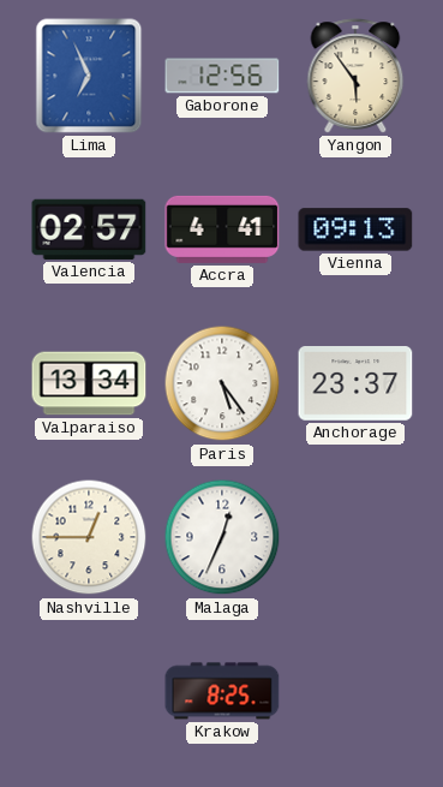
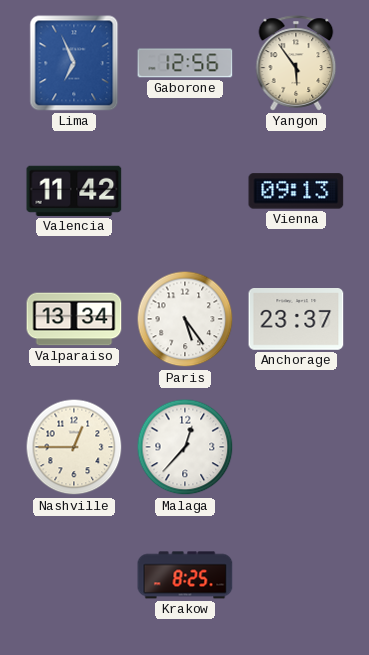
Valencia: 02:57 -> 11:42 (74, 191)
Accra: 4:41 -> none (222, 229)
Malaga: 12:34 -> 12:37 (185, 447)
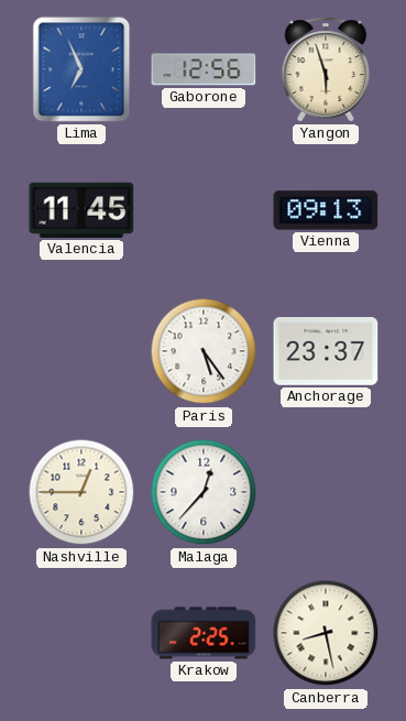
Yangon: 5:54 -> 5:57 (326, 69)
Valencia: 11:42 -> 11:45 (81, 210)
Valparaiso: 13:34 -> none (74, 319)
Krakow: 8:25 -> 2:25 (204, 633)
Canberra: none -> 8:28 (326, 633)
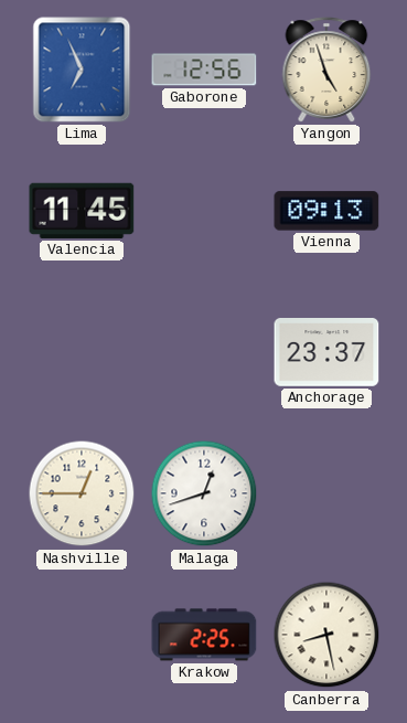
Yangon: 5:57 -> 4:57 (326, 70)
Paris: 5:24 -> none (204, 351)
Malaga: 12:37 -> 12:42 (204, 493)
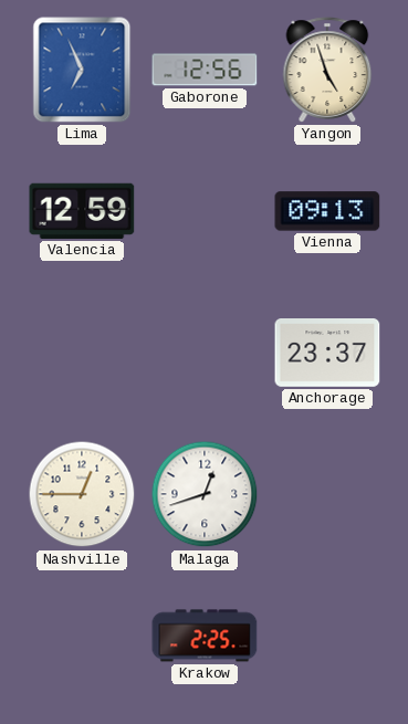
Valencia: 11:45 -> 12:59 (82, 211)
Canberra: 8:28 -> none (326, 635)
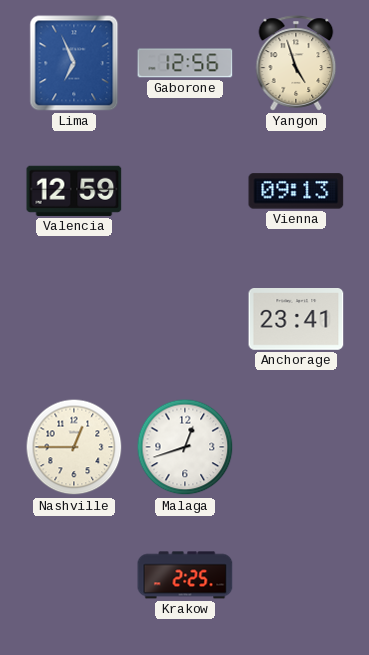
Anchorage: 23:37 -> 23:41 (296, 319)
